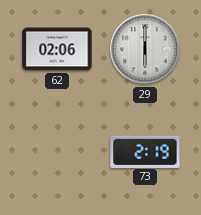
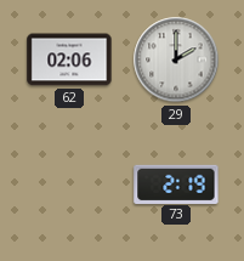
29: 6:00 -> 2:00 (176, 59)
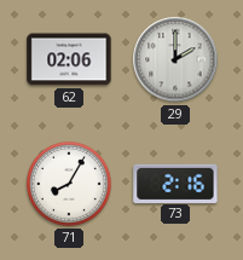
71: none -> 8:05 (69, 184)
73: 2:19 -> 2:16 (175, 183)
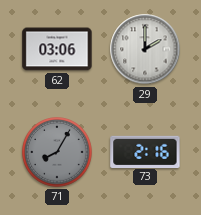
62: 02:06 -> 03:06 (57, 49)
71 dial: white -> grey (57, 152)
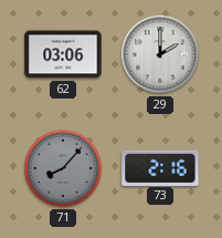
71: 8:05 -> 8:07 (63, 168)
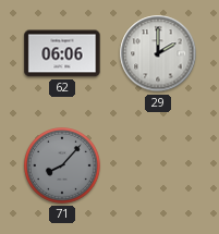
62: 03:06 -> 06:06 (62, 53)
73: 2:16 -> none (160, 167)
